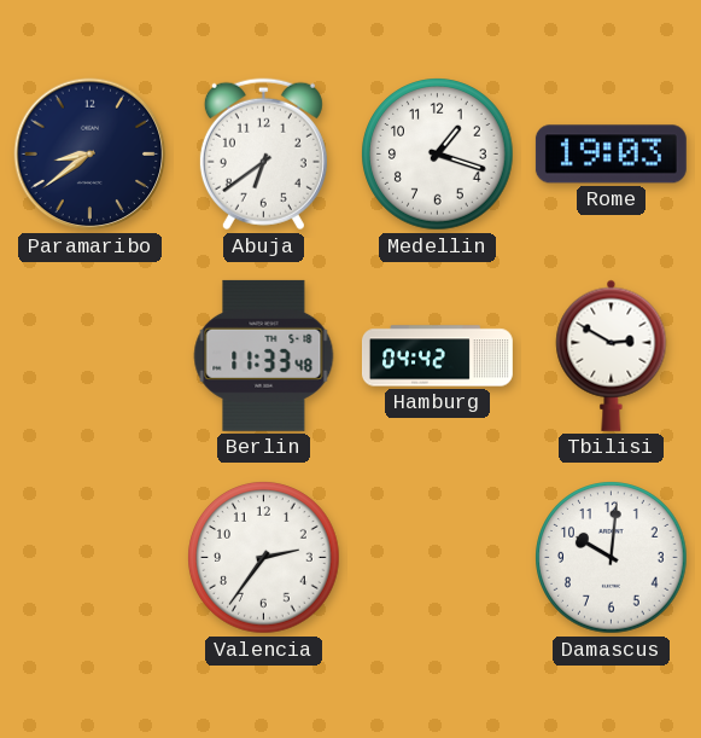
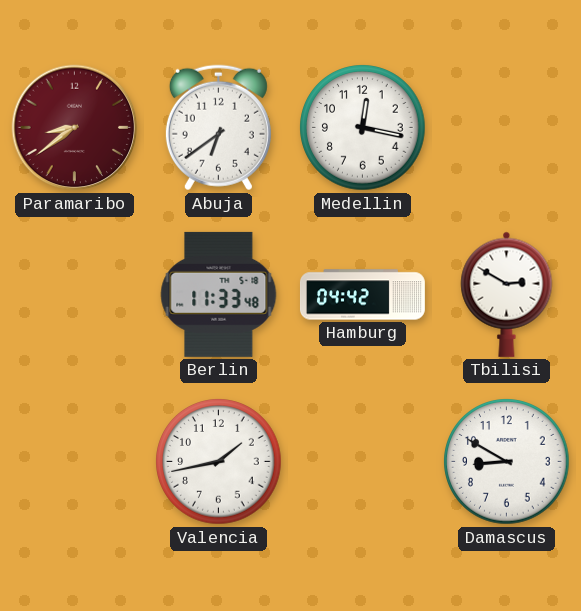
Paramaribo dial: navy -> burgundy (75, 128)
Medellin: 1:18 -> 12:17 (363, 128)
Rome: 19:03 -> none (611, 155)
Valencia: 2:36 -> 1:43 (219, 462)
Damascus: 10:01 -> 8:50 (507, 462)
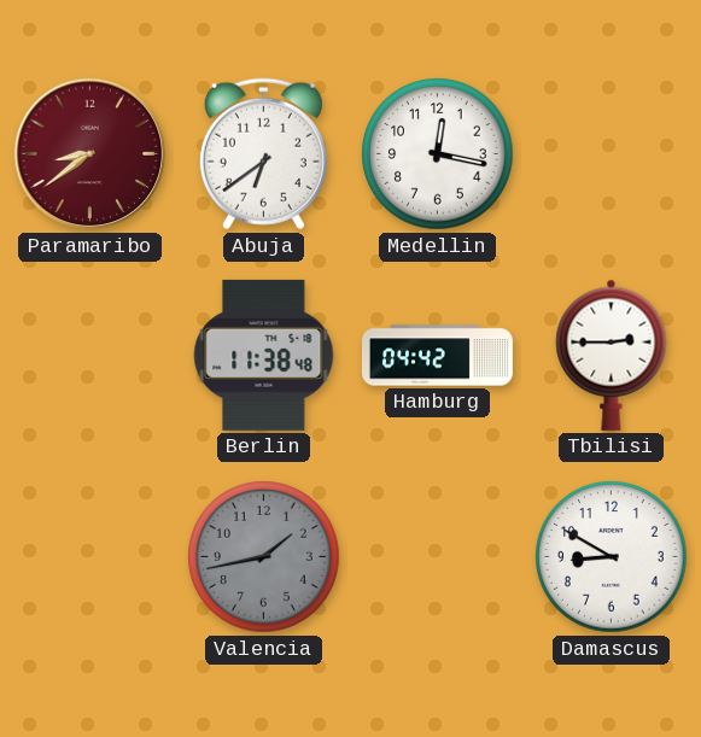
Berlin: 11:33 -> 11:38 (264, 355)
Tbilisi: 2:50 -> 2:45 (612, 355)
Valencia dial: white -> grey (264, 557)
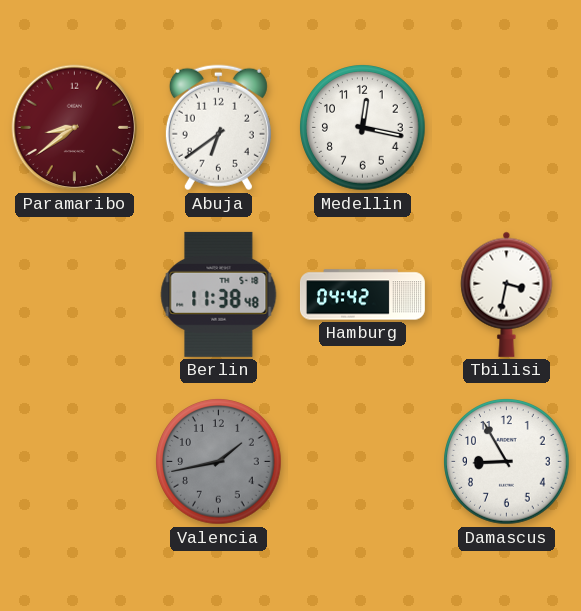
Tbilisi: 2:45 -> 3:32 (507, 294)
Damascus: 8:50 -> 8:55 (507, 462)
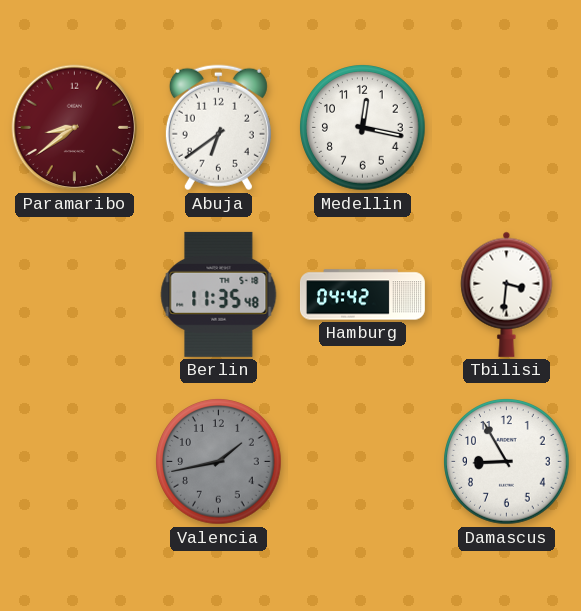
Berlin: 11:38 -> 11:35 (219, 294)
Tbilisi: 3:32 -> 3:31 (507, 294)
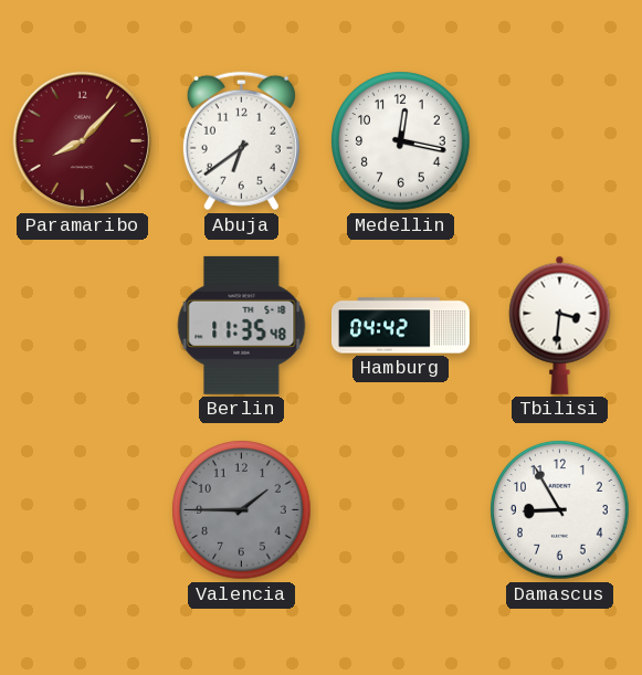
Paramaribo: 8:39 -> 8:07 (83, 141)
Valencia: 1:43 -> 1:45 (242, 510)
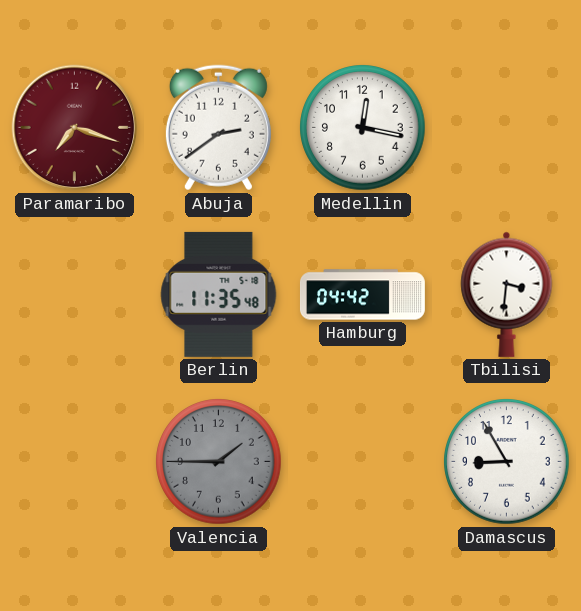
Paramaribo: 8:07 -> 7:18 (75, 128)
Abuja: 6:39 -> 2:39 (218, 128)
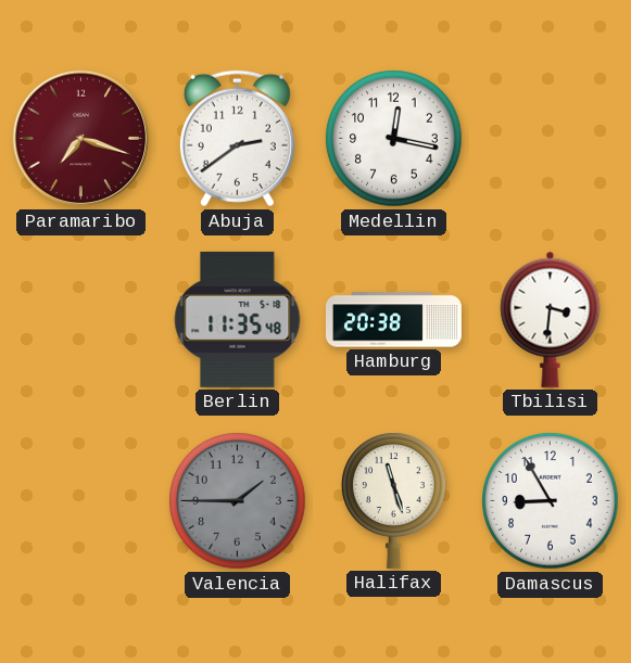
Hamburg: 04:42 -> 20:38 (393, 320)
Halifax: none -> 11:27 (394, 500)
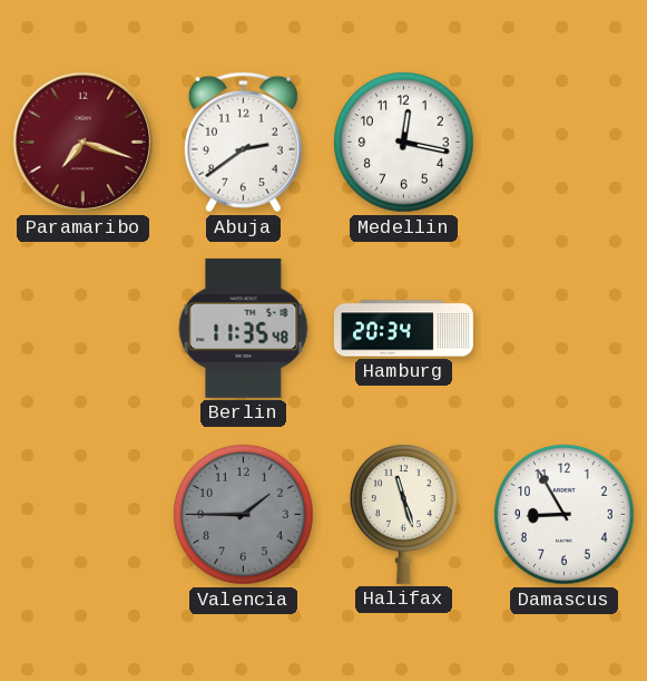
Hamburg: 20:38 -> 20:34 (403, 329)
Tbilisi: 3:31 -> none (551, 319)
